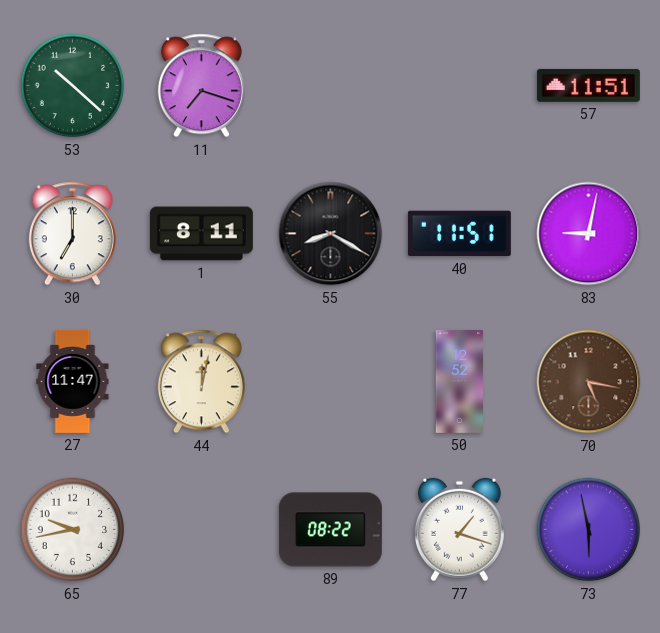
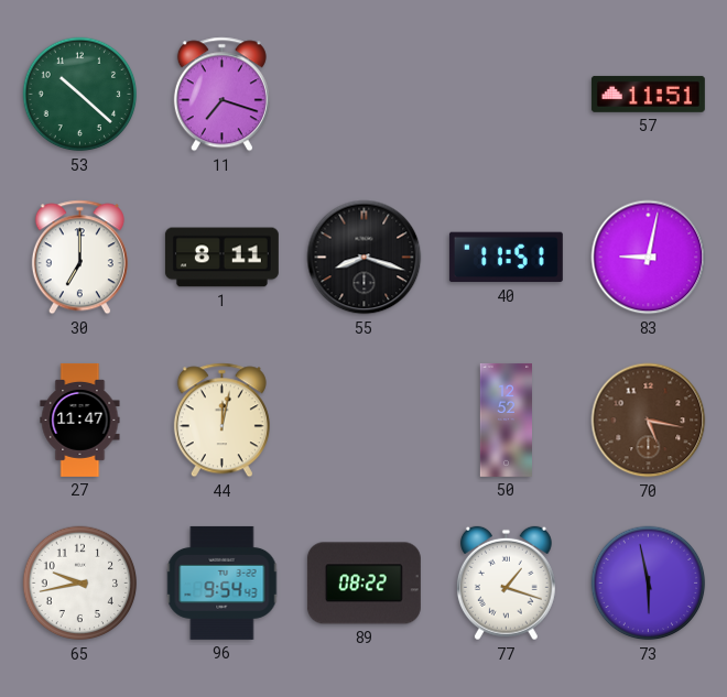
55: 8:20 -> 8:18 (365, 258)
96: none -> 9:54 (223, 582)
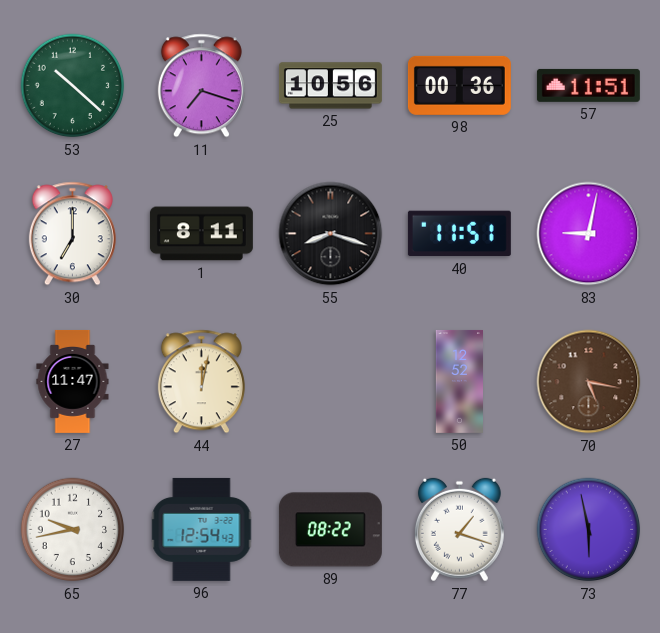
25: none -> 10:56 (330, 86)
98: none -> 00:36 (459, 85)
96: 9:54 -> 12:54 (202, 529)
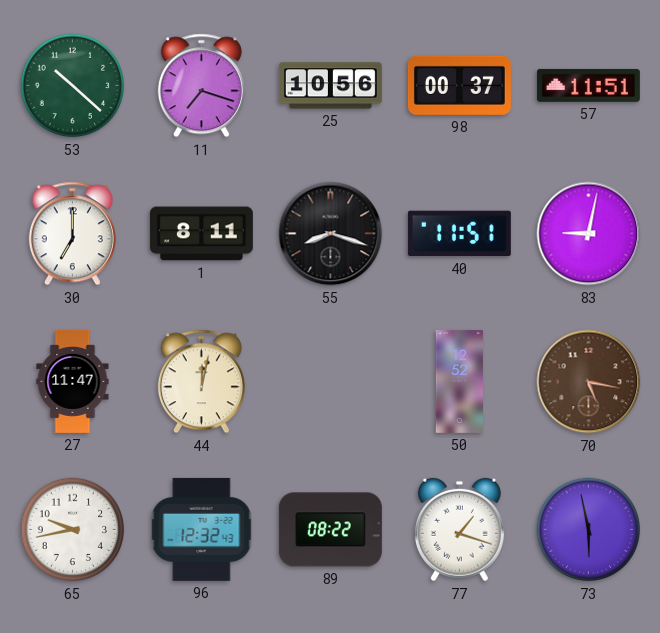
98: 00:36 -> 00:37 (459, 85)
96: 12:54 -> 12:32 (202, 529)
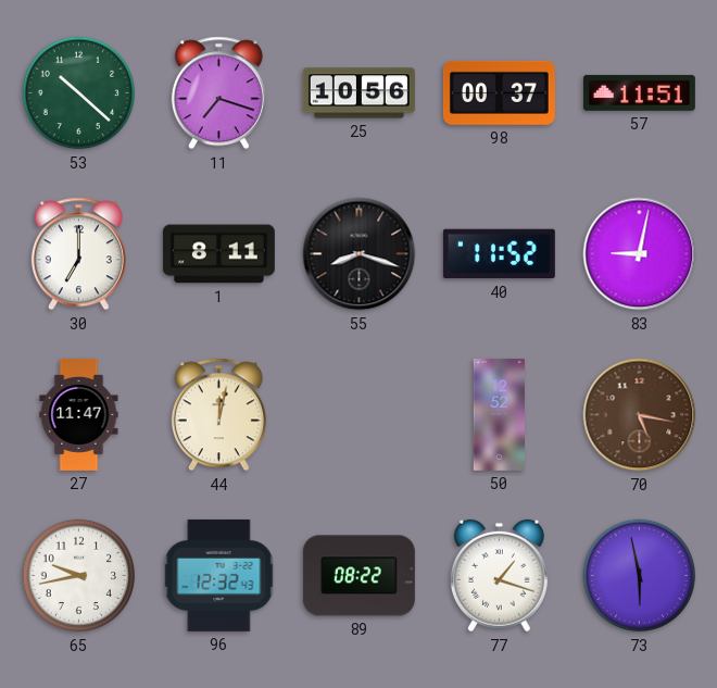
40: 11:51 -> 11:52 (499, 254)
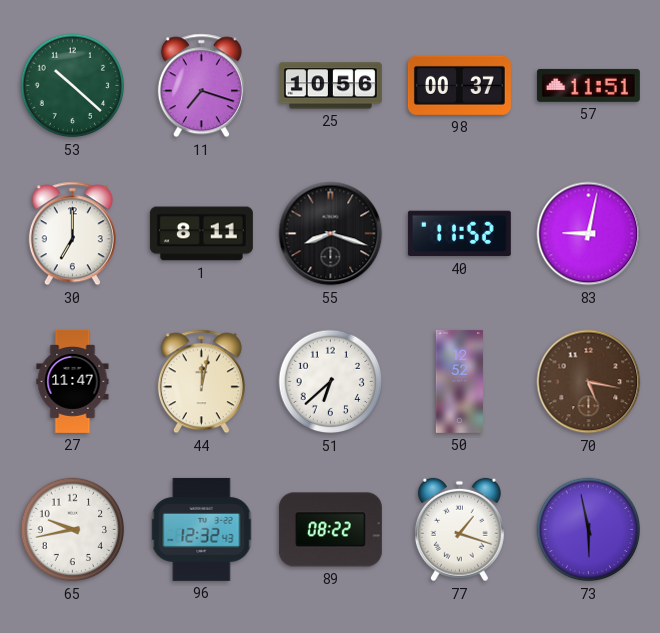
51: none -> 6:38 (331, 382)
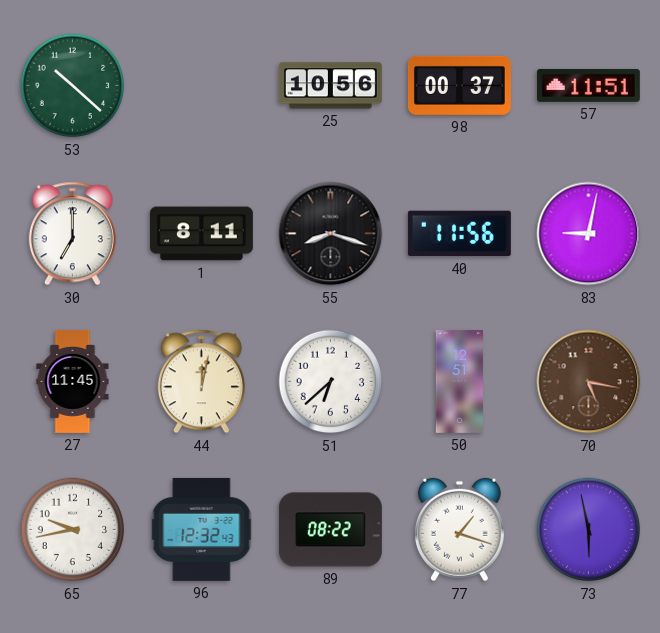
11: 7:18 -> none (201, 86)
40: 11:52 -> 11:56 (459, 234)
27: 11:47 -> 11:45 (73, 381)
50: 12:52 -> 12:51 (459, 381)
